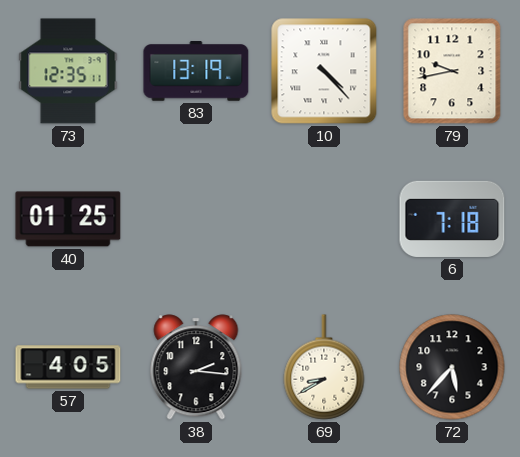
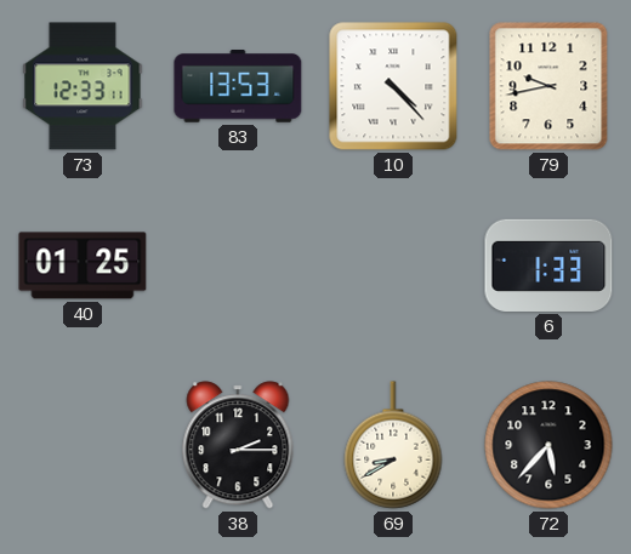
73: 12:35 -> 12:33 (83, 86)
83: 13:19 -> 13:53 (238, 86)
6: 7:18 -> 1:33 (548, 265)
57: 4:05 -> none (68, 367)
38: 2:16 -> 2:15 (238, 445)
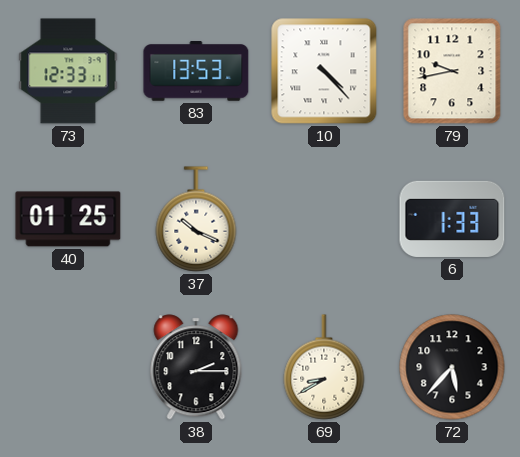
37: none -> 10:19 (196, 219)
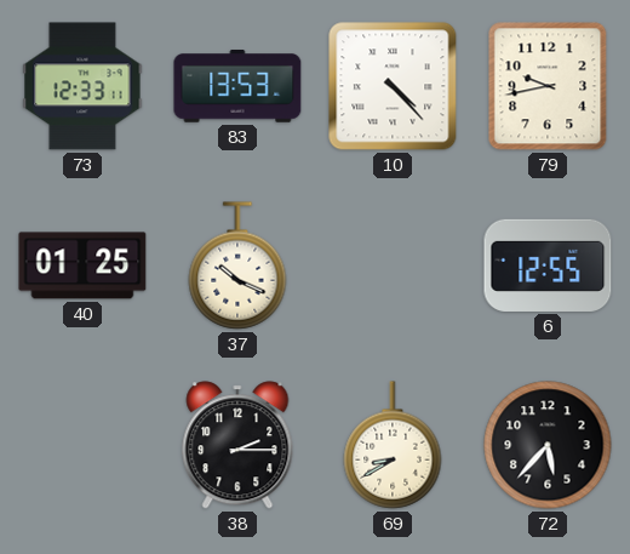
6: 1:33 -> 12:55 (548, 265)
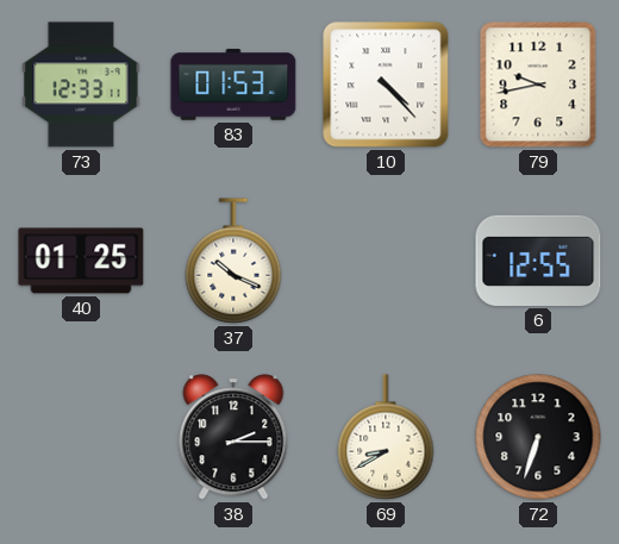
83: 13:53 -> 01:53 (233, 85)
72: 5:37 -> 6:33 (538, 437)
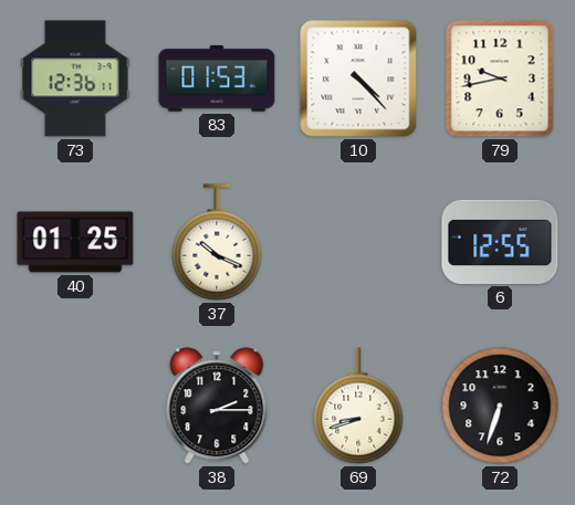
73: 12:33 -> 12:36 (75, 78)
69: 8:40 -> 8:42 (358, 406)
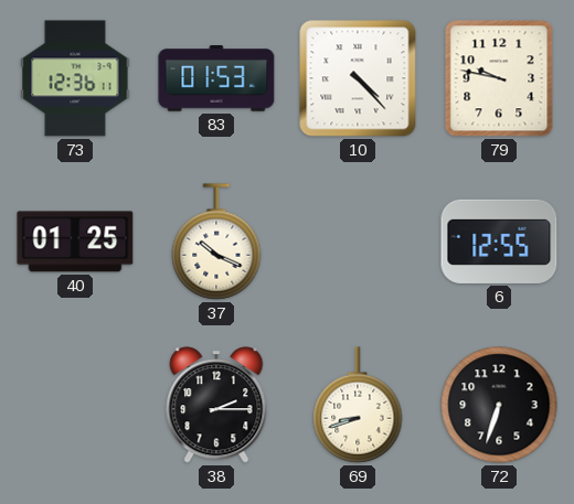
79: 9:43 -> 9:47 (499, 78)
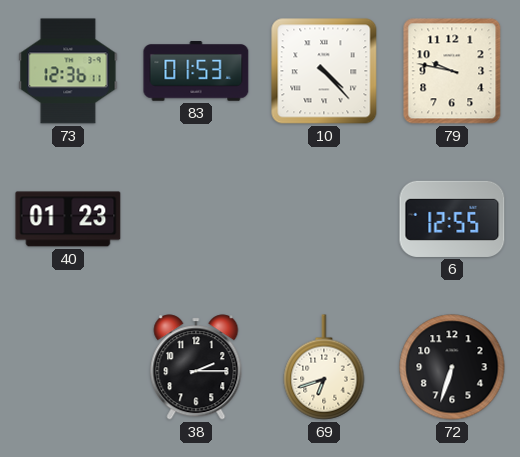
40: 01:25 -> 01:23 (68, 219)
37: 10:19 -> none (216, 242)
69: 8:42 -> 6:42 (324, 367)
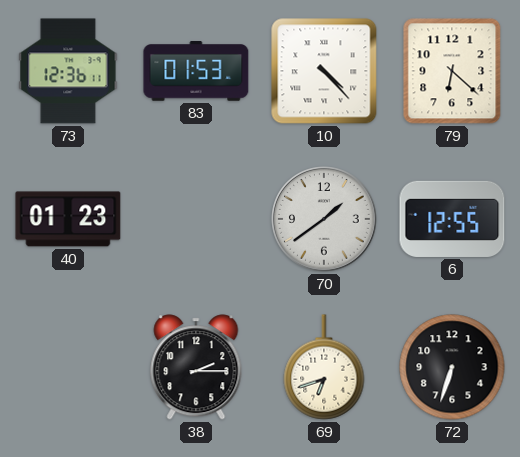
79: 9:47 -> 6:22 (452, 71)
70: none -> 1:39 (324, 219)
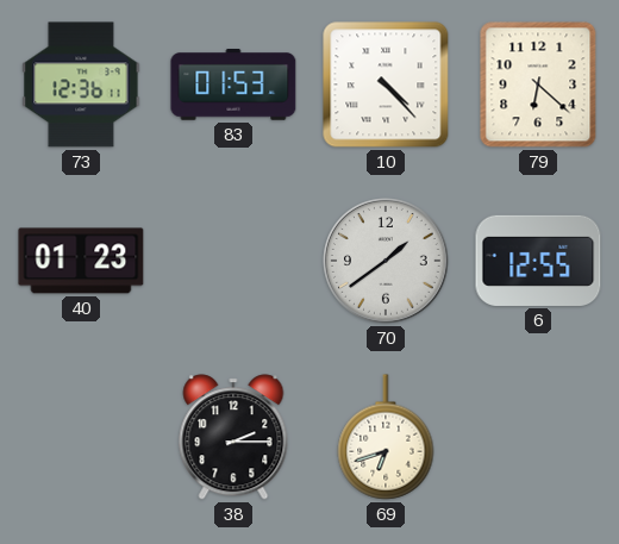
72: 6:33 -> none (452, 367)
